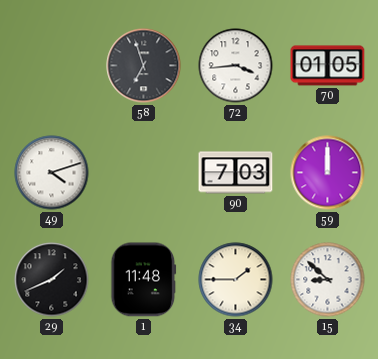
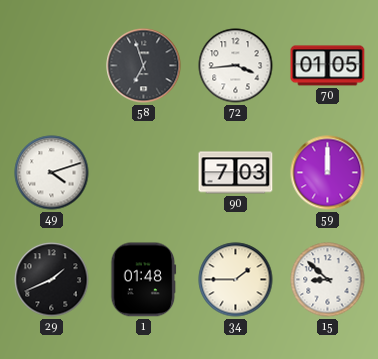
1: 11:48 -> 01:48 (144, 280)
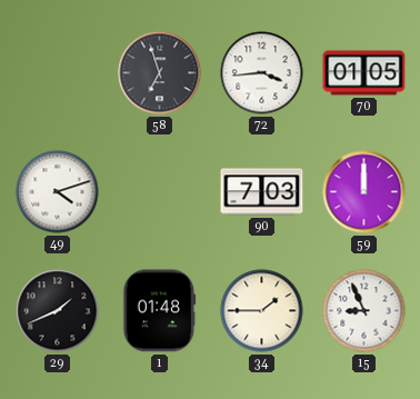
15: 8:52 -> 8:56 (364, 311)
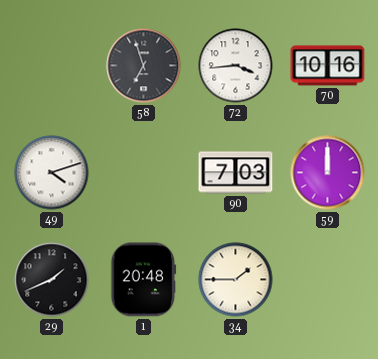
70: 01:05 -> 10:16 (328, 66)
1: 01:48 -> 20:48 (144, 280)
15: 8:56 -> none (364, 311)
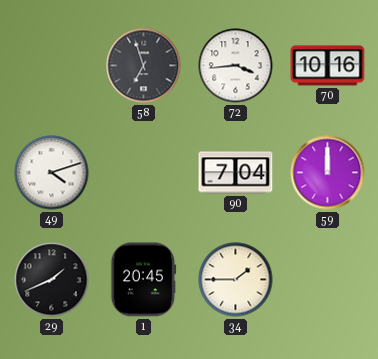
90: 7:03 -> 7:04 (236, 173)
1: 20:48 -> 20:45 (144, 280)
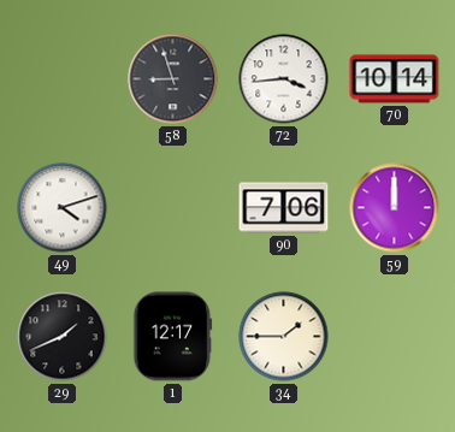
58: 6:57 -> 8:57 (173, 79)
70: 10:16 -> 10:14 (395, 79)
90: 7:04 -> 7:06 (284, 208)
1: 20:45 -> 12:17 (173, 337)
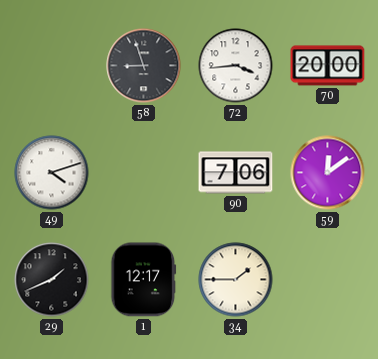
70: 10:14 -> 20:00 (328, 66)
59: 12:00 -> 12:09 (328, 173)
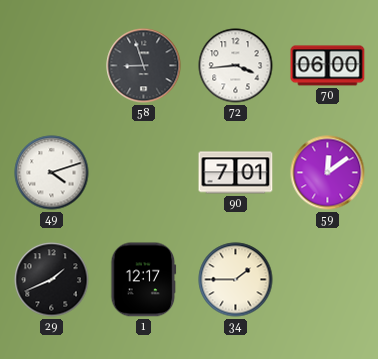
70: 20:00 -> 06:00 (328, 66)
90: 7:06 -> 7:01 (236, 173)
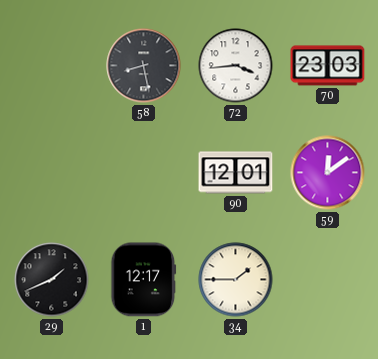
58: 8:57 -> 8:28 (144, 66)
70: 06:00 -> 23:03 (328, 66)
49: 4:12 -> none (52, 173)
90: 7:01 -> 12:01 (236, 173)
